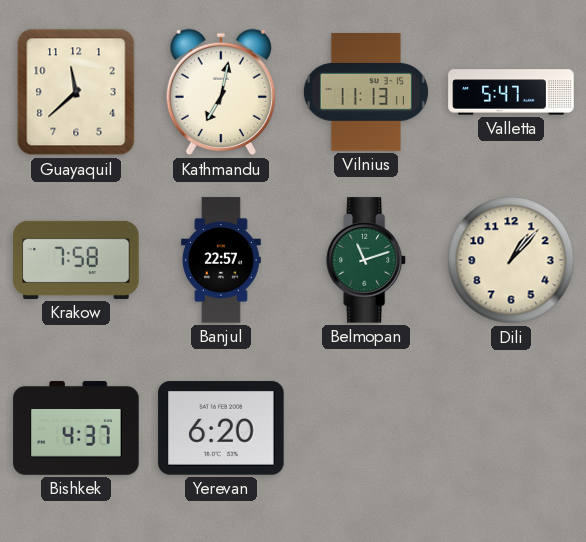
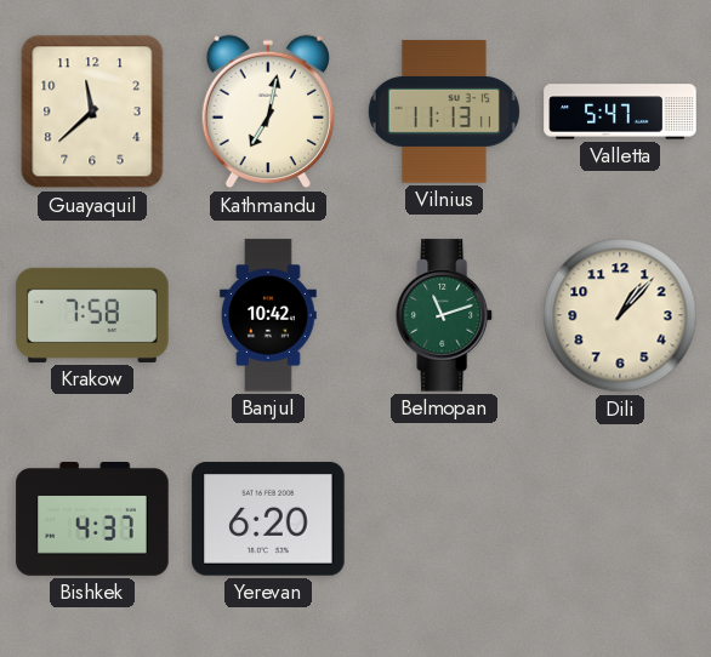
Banjul: 22:57 -> 10:42 (268, 315)
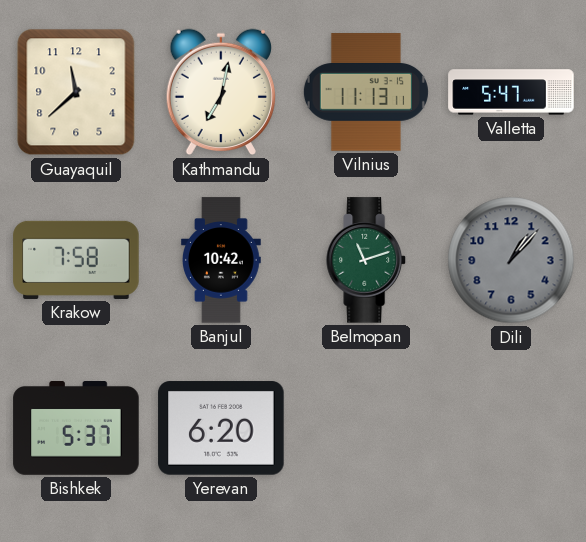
Dili dial: cream -> grey (511, 260)
Bishkek: 4:37 -> 5:37 (76, 429)
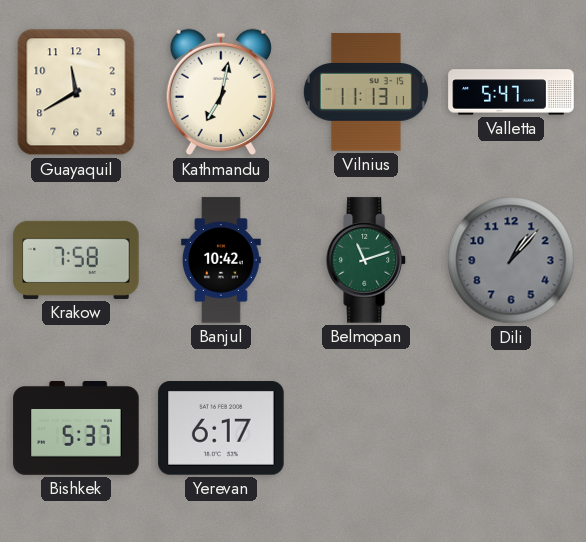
Guayaquil: 11:38 -> 11:40 (76, 92)
Yerevan: 6:20 -> 6:17 (221, 428)
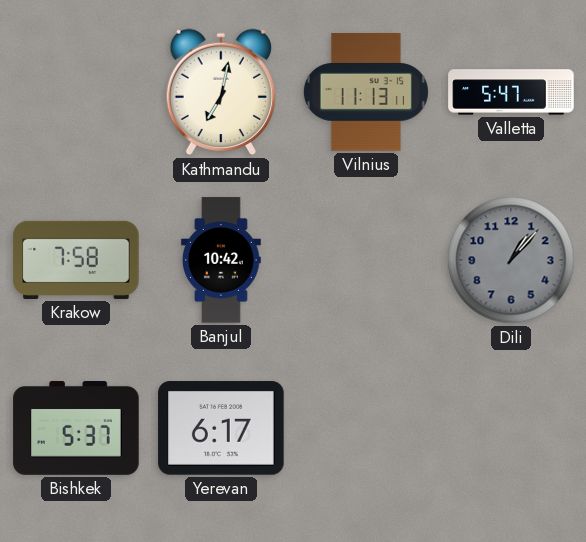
Guayaquil: 11:40 -> none (76, 92)
Belmopan: 11:12 -> none (367, 260)
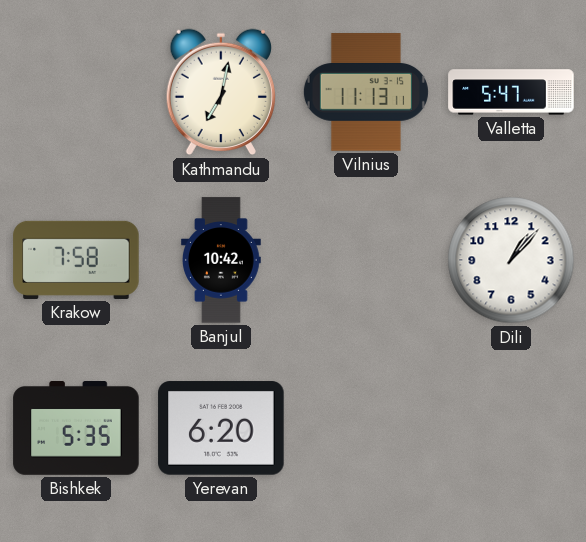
Dili dial: grey -> white (511, 260)
Bishkek: 5:37 -> 5:35 (76, 429)
Yerevan: 6:17 -> 6:20 (221, 428)
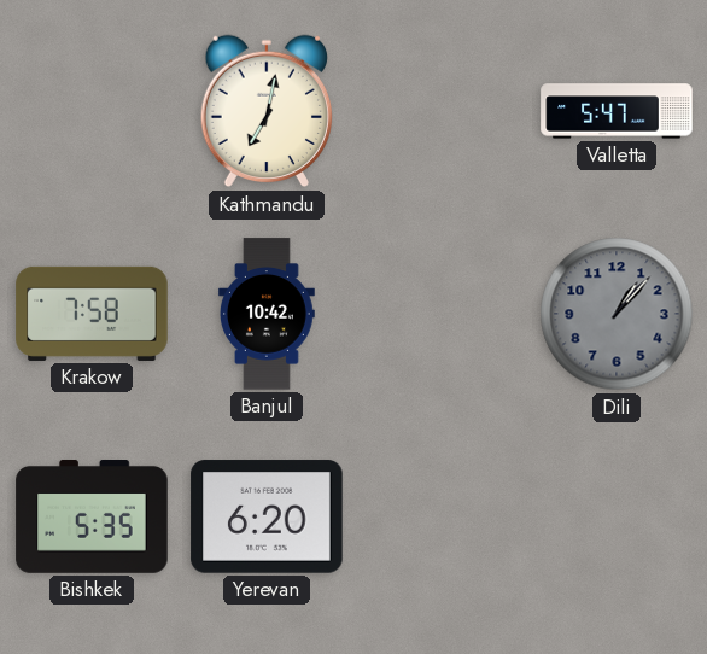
Vilnius: 11:13 -> none (366, 92)
Dili dial: white -> grey (617, 314)
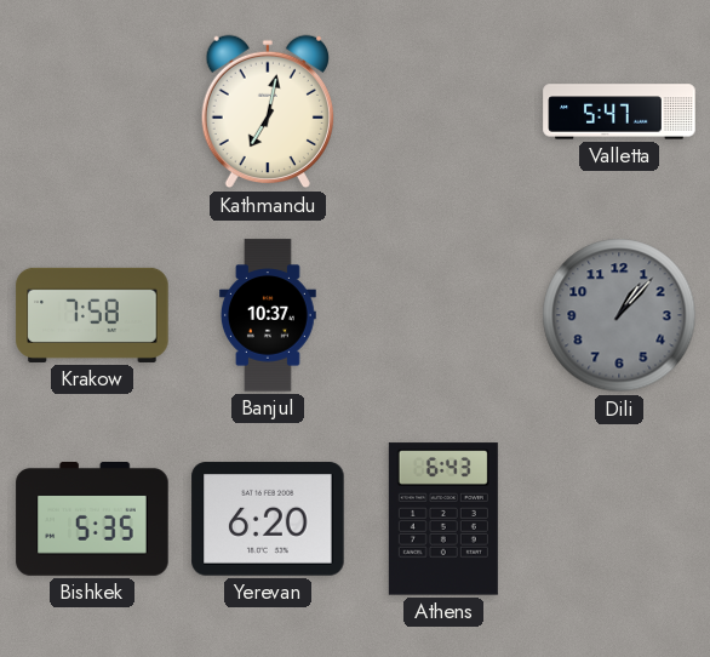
Banjul: 10:42 -> 10:37 (268, 315)
Athens: none -> 6:43 (443, 519)
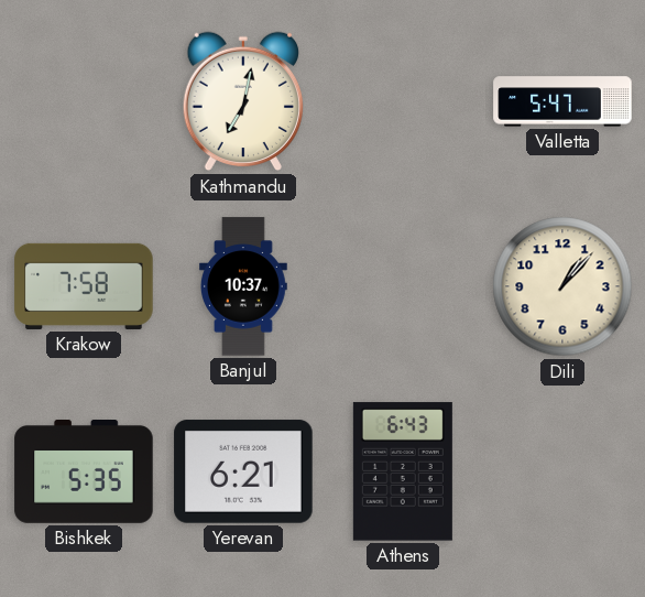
Dili dial: grey -> cream (562, 286)
Yerevan: 6:20 -> 6:21 (243, 471)
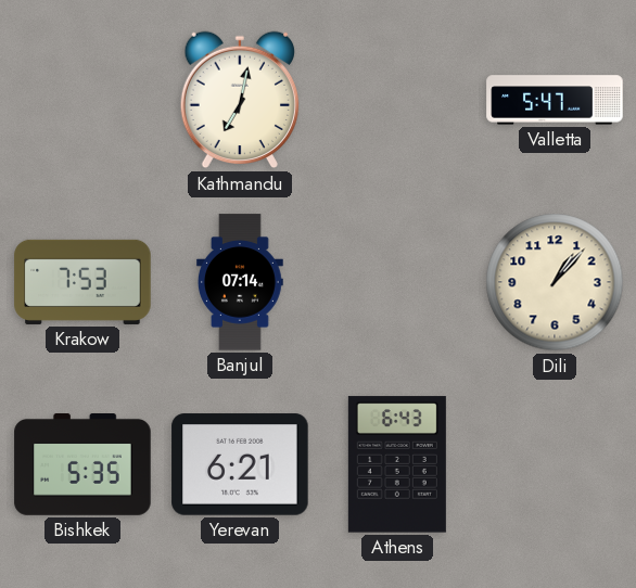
Krakow: 7:58 -> 7:53 (82, 282)
Banjul: 10:37 -> 07:14 (240, 282)
